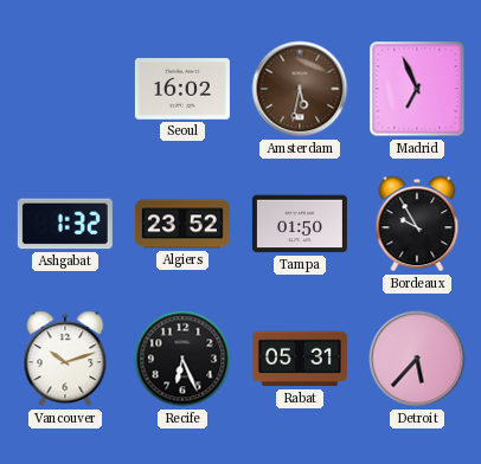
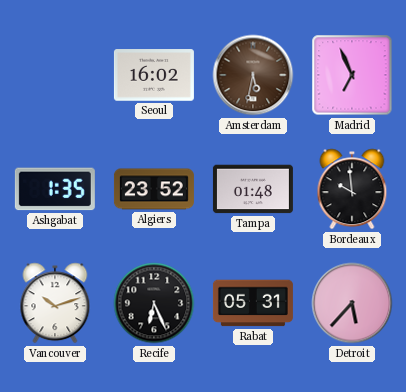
Ashgabat: 1:32 -> 1:35 (55, 189)
Tampa: 01:50 -> 01:48 (253, 189)
Bordeaux: 9:55 -> 9:59 (352, 189)
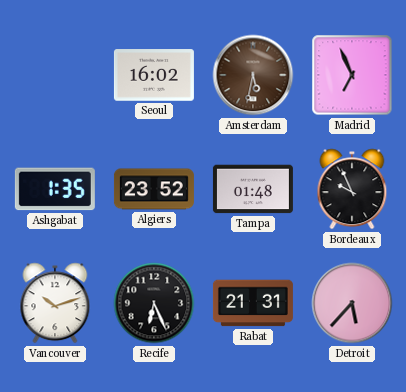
Bordeaux: 9:59 -> 9:56 (352, 189)
Rabat: 05:31 -> 21:31 (253, 303)
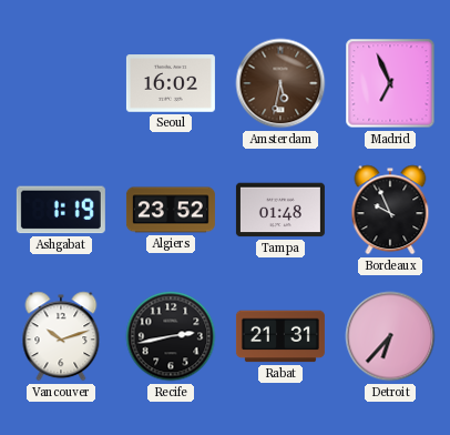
Ashgabat: 1:35 -> 1:19 (61, 210)
Recife: 6:26 -> 2:43 (171, 336)
Detroit: 5:37 -> 6:37 (390, 336)
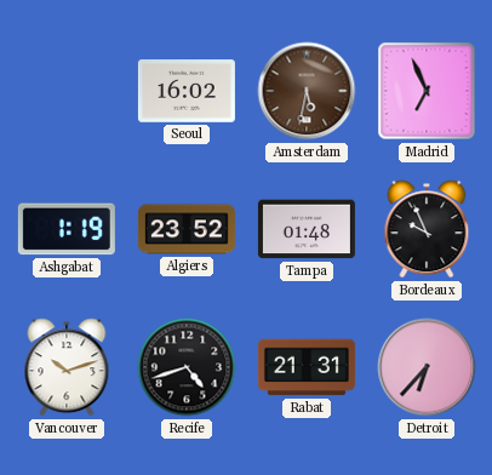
Recife: 2:43 -> 4:42 (187, 367)
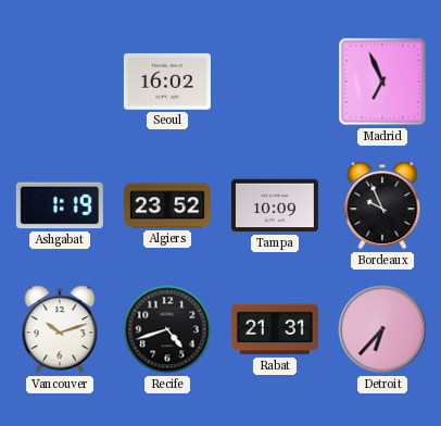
Amsterdam: 5:32 -> none (307, 91)
Tampa: 01:48 -> 10:09 (275, 205)
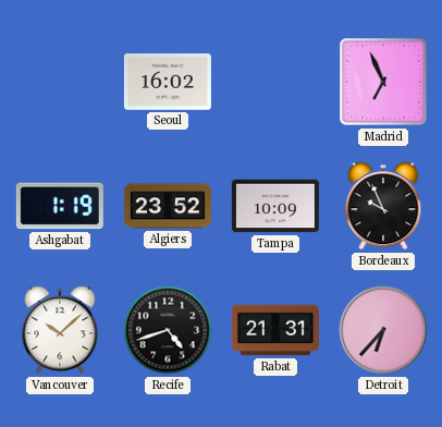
Vancouver: 10:12 -> 10:08 (60, 330)
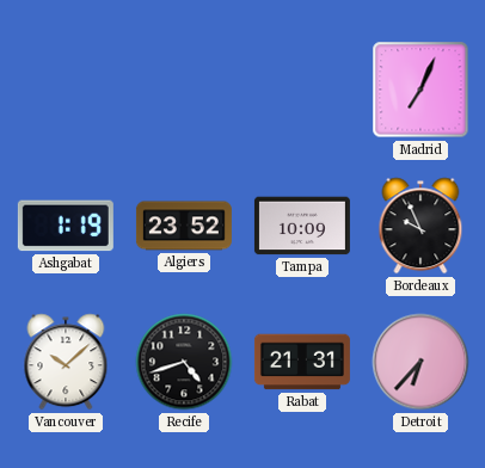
Seoul: 16:02 -> none (168, 82)
Madrid: 6:56 -> 7:04 (420, 90)
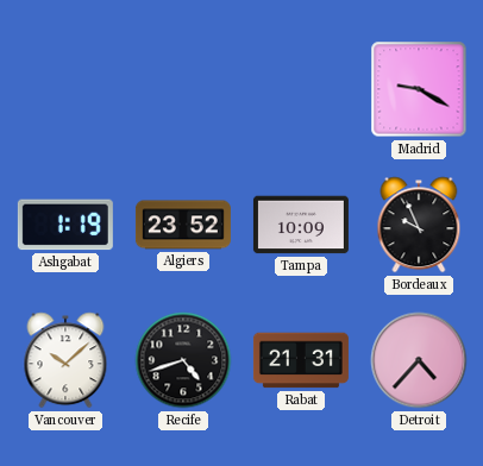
Madrid: 7:04 -> 9:20 (419, 89)
Detroit: 6:37 -> 4:37 (419, 360)
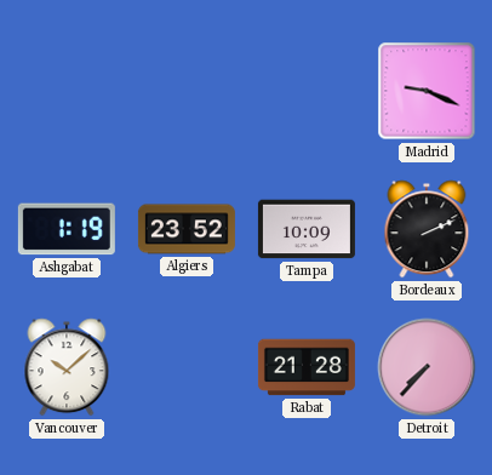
Madrid: 9:20 -> 9:19 (427, 91)
Bordeaux: 9:56 -> 2:11 (427, 229)
Recife: 4:42 -> none (183, 360)
Rabat: 21:31 -> 21:28 (307, 367)
Detroit: 4:37 -> 7:37 (427, 367)
